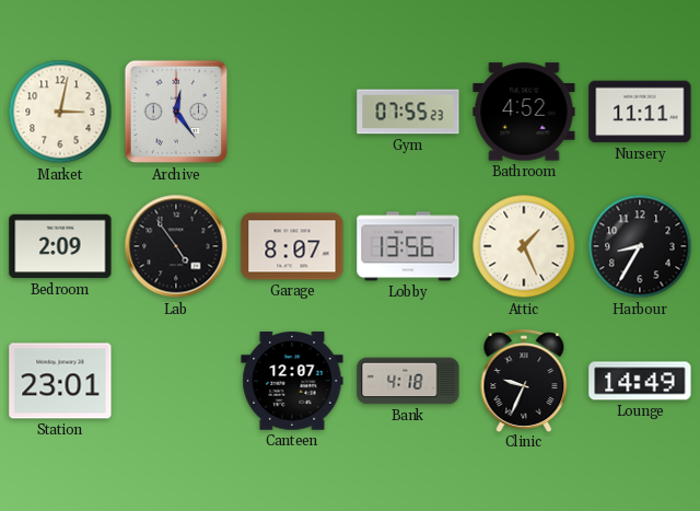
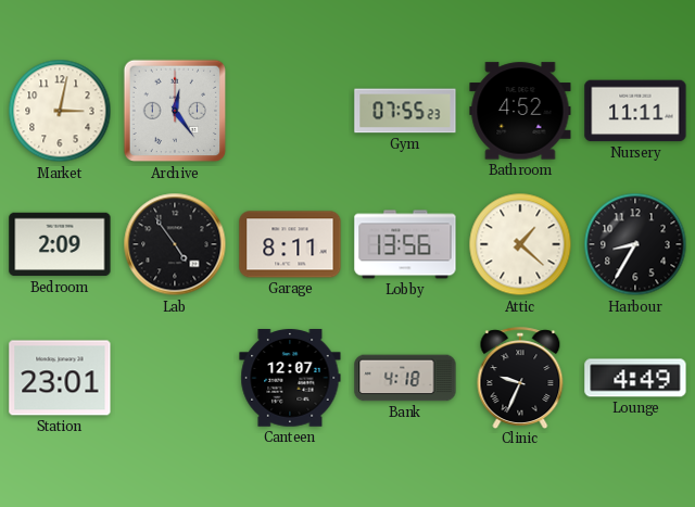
Garage: 8:07 -> 8:11 (290, 244)
Attic: 1:26 -> 1:22 (520, 244)
Lounge: 14:49 -> 4:49 (635, 378)
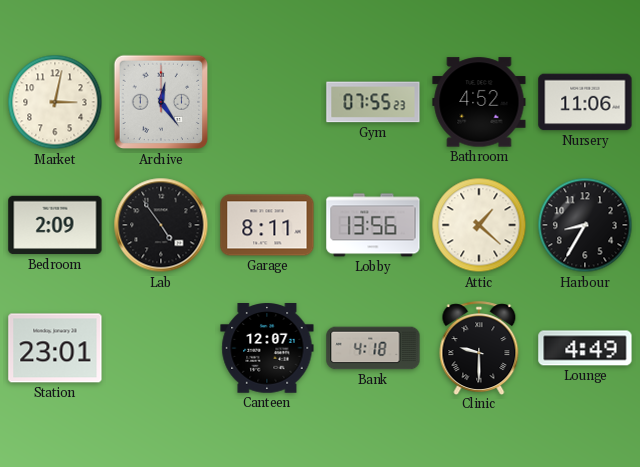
Nursery: 11:11 -> 11:06 (585, 102)
Clinic: 9:34 -> 9:30 (479, 348)
